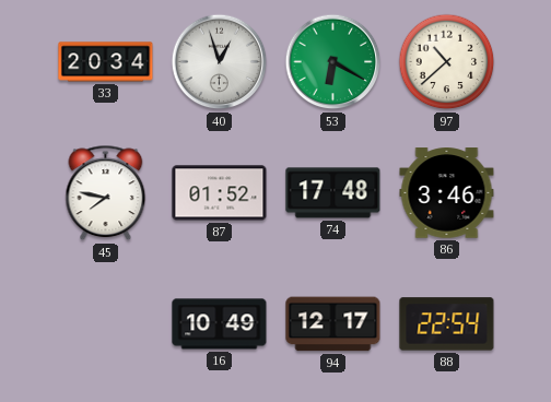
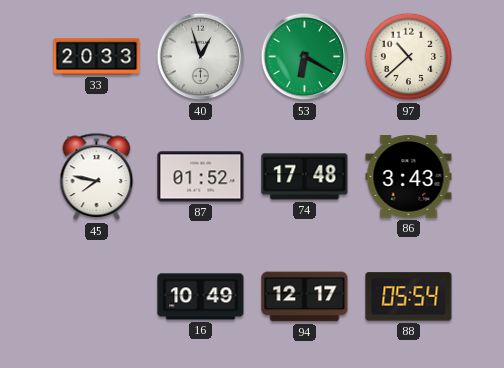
33: 20:34 -> 20:33 (97, 57)
86: 3:46 -> 3:43 (409, 177)
88: 22:54 -> 05:54 (409, 297)
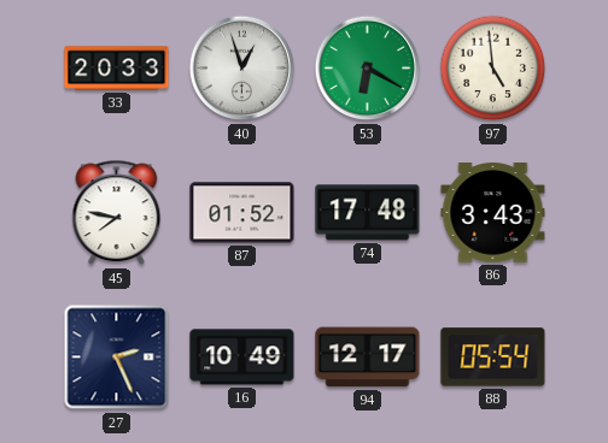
97: 10:38 -> 4:59 (493, 69)
27: none -> 2:26 (117, 358)
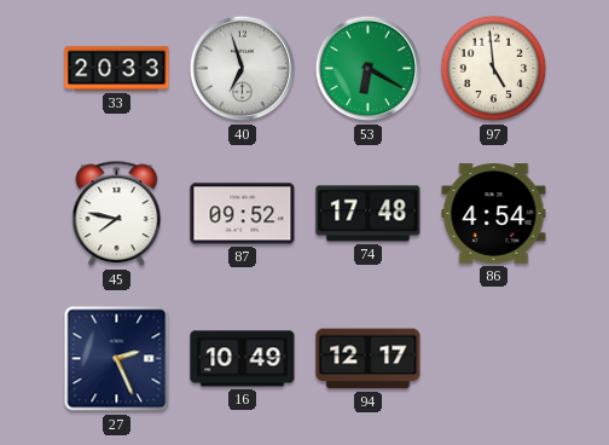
40: 12:57 -> 6:57 (243, 69)
87: 01:52 -> 09:52 (243, 214)
86: 3:43 -> 4:54 (494, 214)
88: 05:54 -> none (493, 358)
